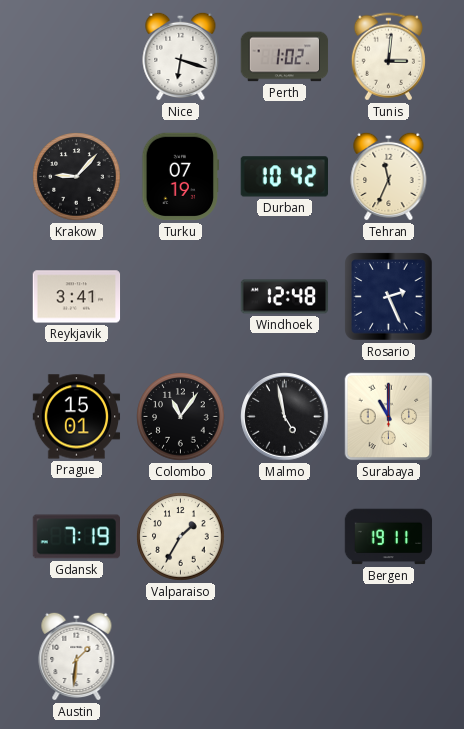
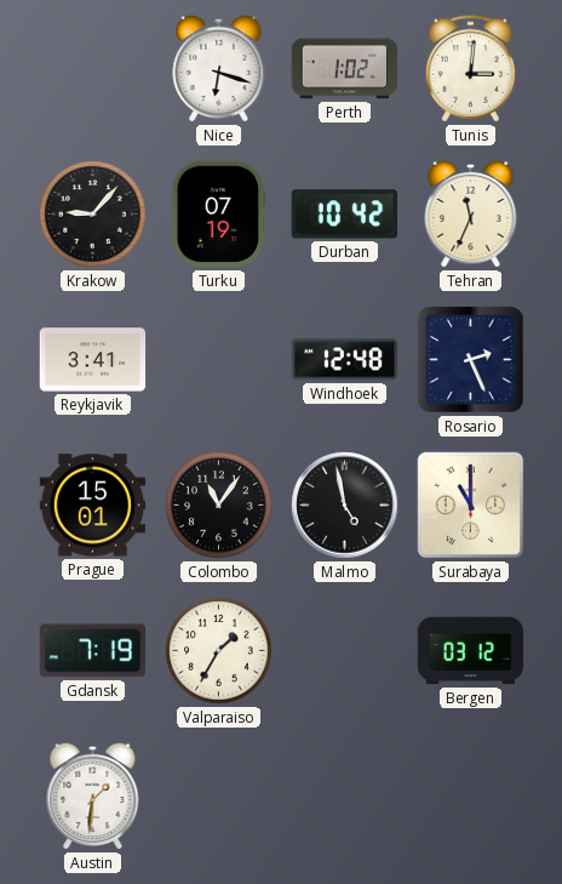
Bergen: 19:11 -> 03:12 (471, 651)
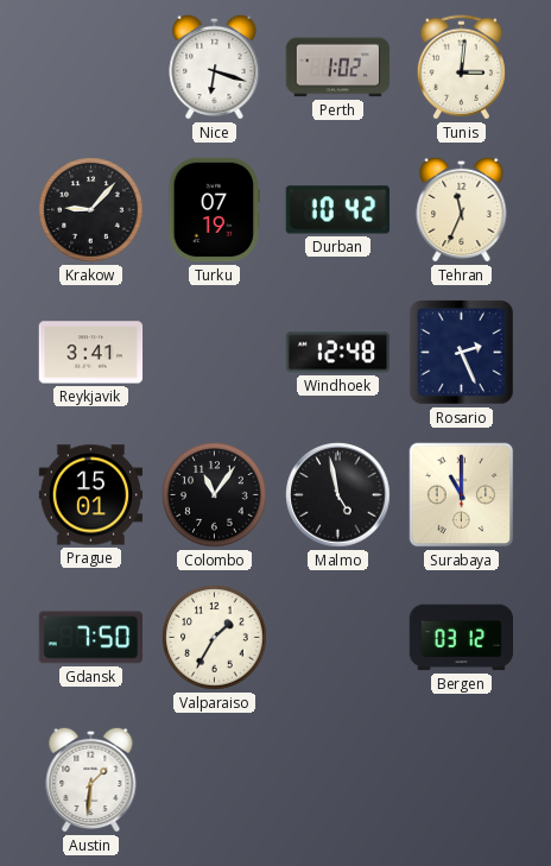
Gdansk: 7:19 -> 7:50 (91, 638)
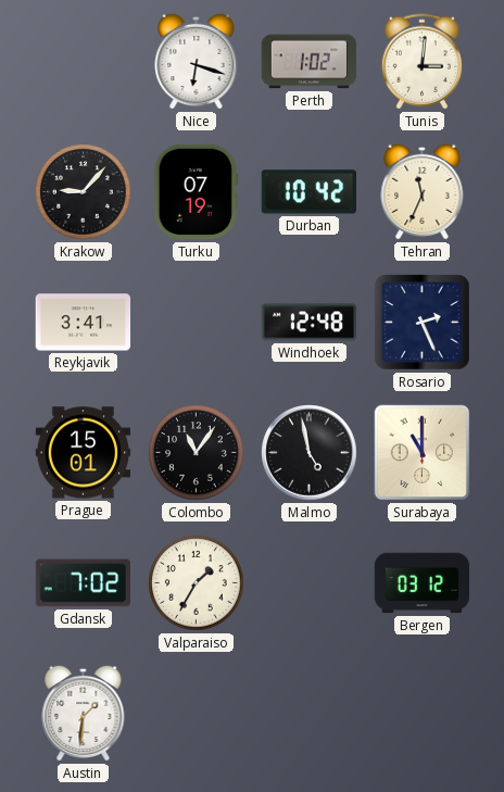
Gdansk: 7:50 -> 7:02 (84, 583)
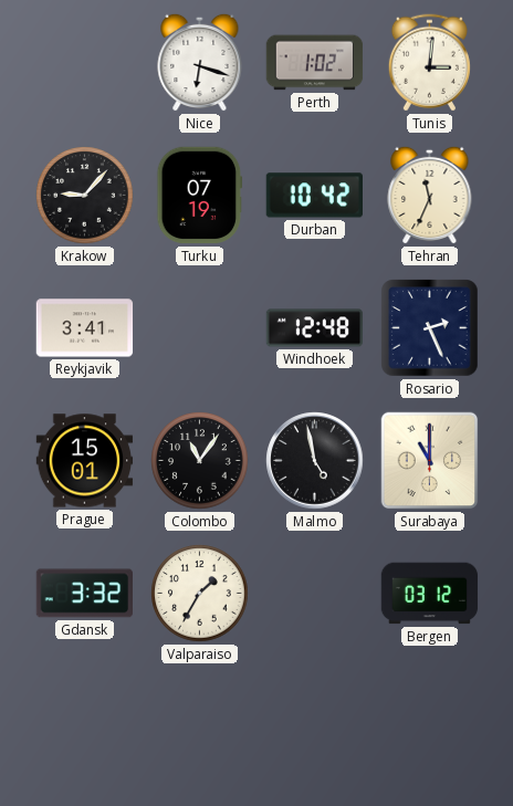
Gdansk: 7:02 -> 3:32 (85, 594)
Austin: 1:31 -> none (84, 713)
